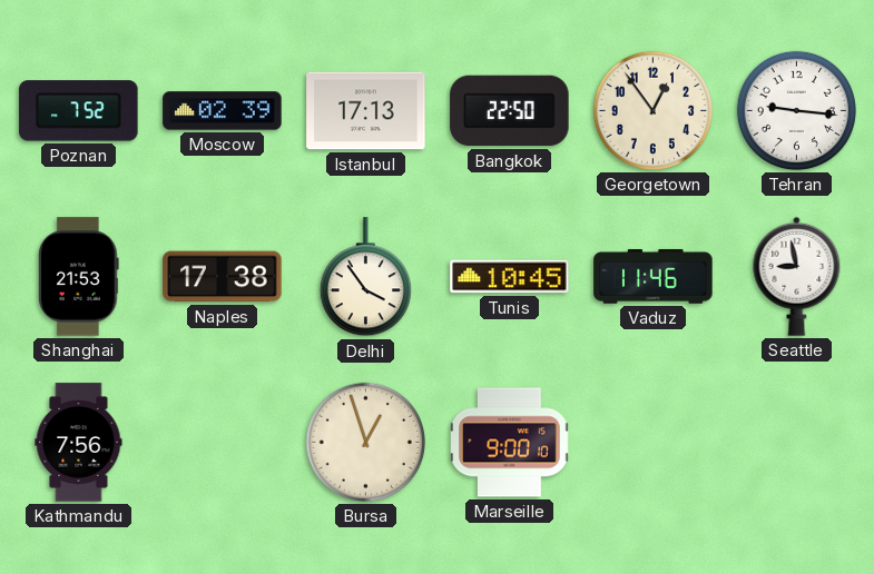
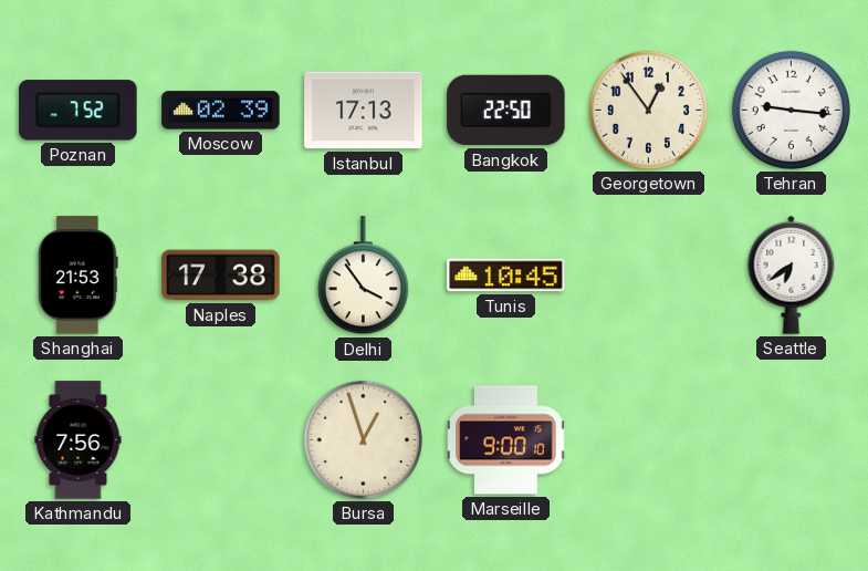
Vaduz: 11:46 -> none (654, 277)
Seattle: 8:58 -> 6:39 (792, 274)
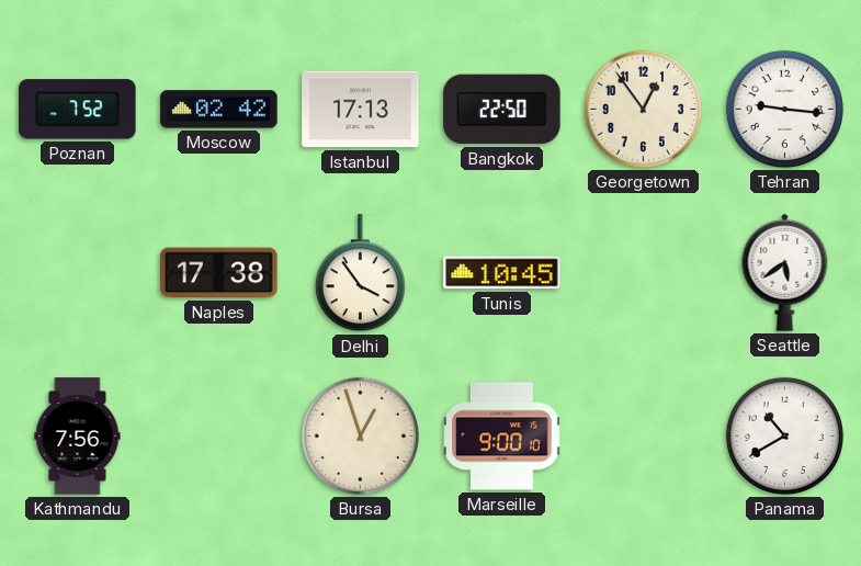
Moscow: 02:39 -> 02:42 (219, 110)
Shanghai: 21:53 -> none (79, 276)
Seattle: 6:39 -> 5:39 (785, 272)
Panama: none -> 10:40 (784, 435)
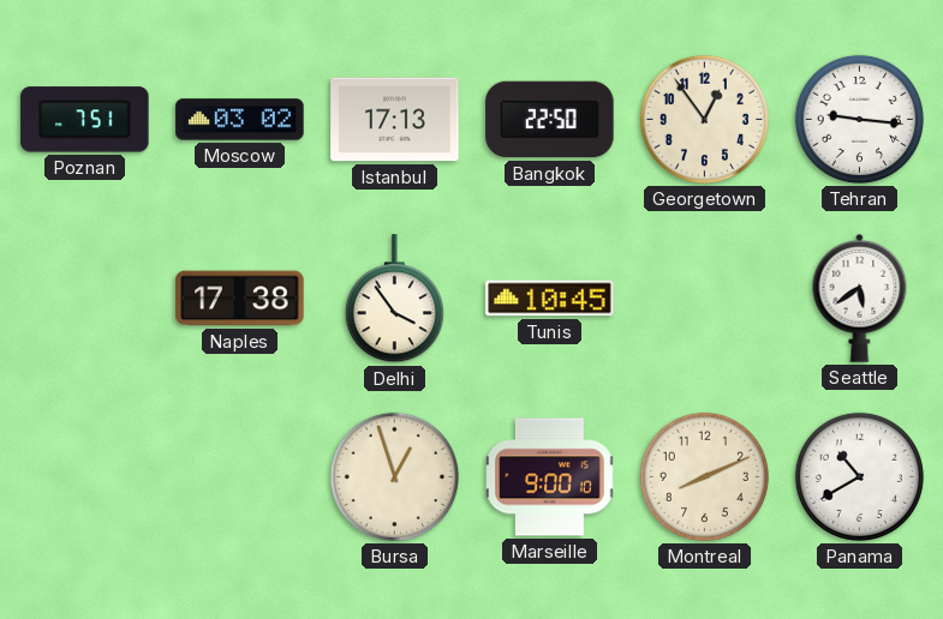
Poznan: 7:52 -> 7:51 (85, 120)
Moscow: 02:42 -> 03:02 (240, 120)
Kathmandu: 7:56 -> none (78, 437)
Montreal: none -> 8:11 (704, 476)
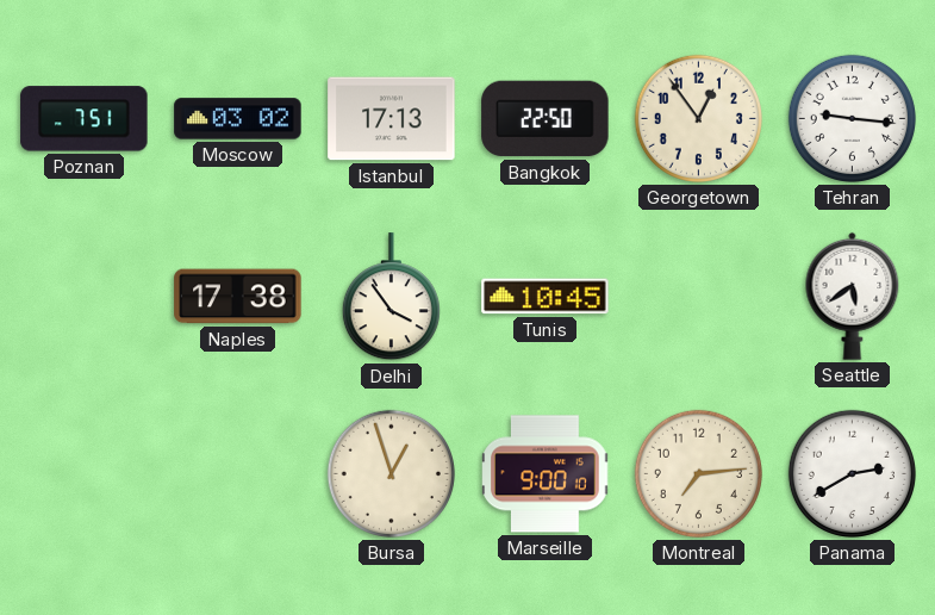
Montreal: 8:11 -> 7:14 (698, 473)
Panama: 10:40 -> 2:40 (852, 473)
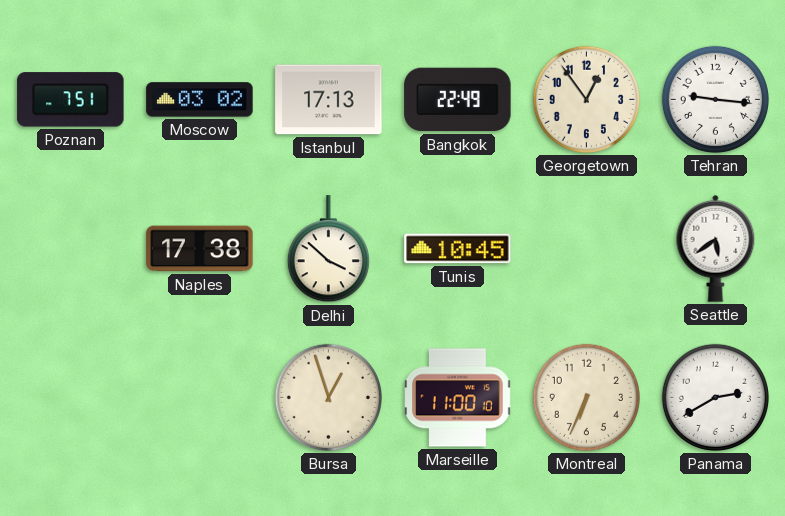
Bangkok: 22:50 -> 22:49 (458, 100)
Delhi: 3:54 -> 3:52 (328, 249)
Marseille: 9:00 -> 11:00 (458, 398)
Montreal: 7:14 -> 6:34 (586, 397)
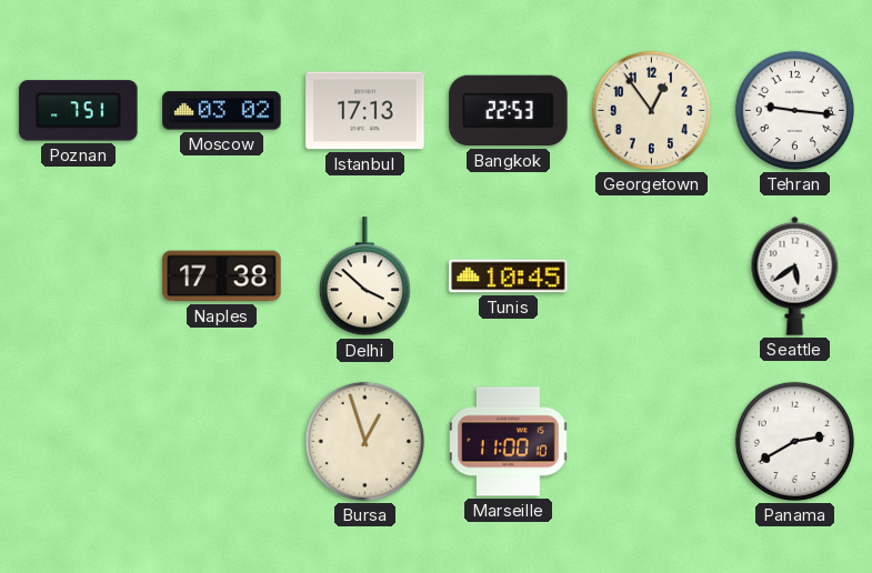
Bangkok: 22:49 -> 22:53 (509, 111)
Montreal: 6:34 -> none (586, 397)
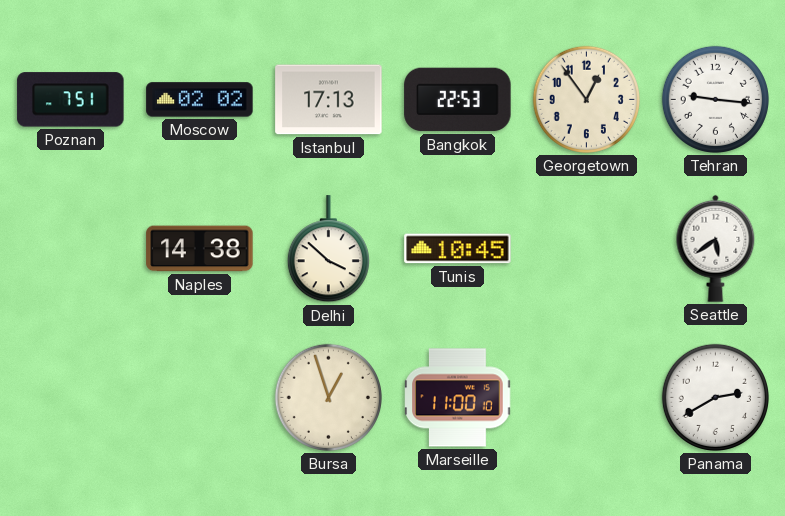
Moscow: 03:02 -> 02:02 (200, 100)
Naples: 17:38 -> 14:38 (200, 249)
